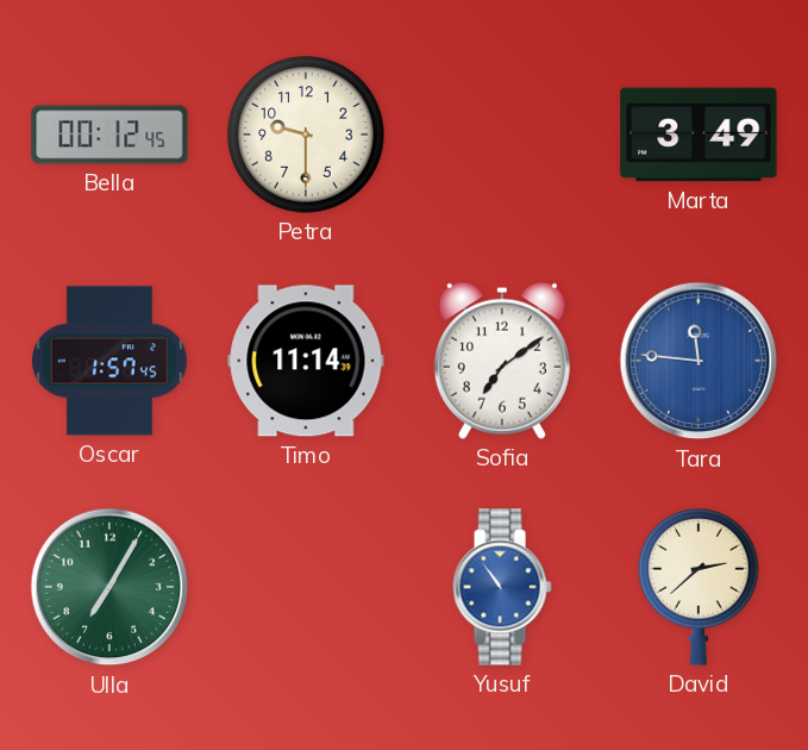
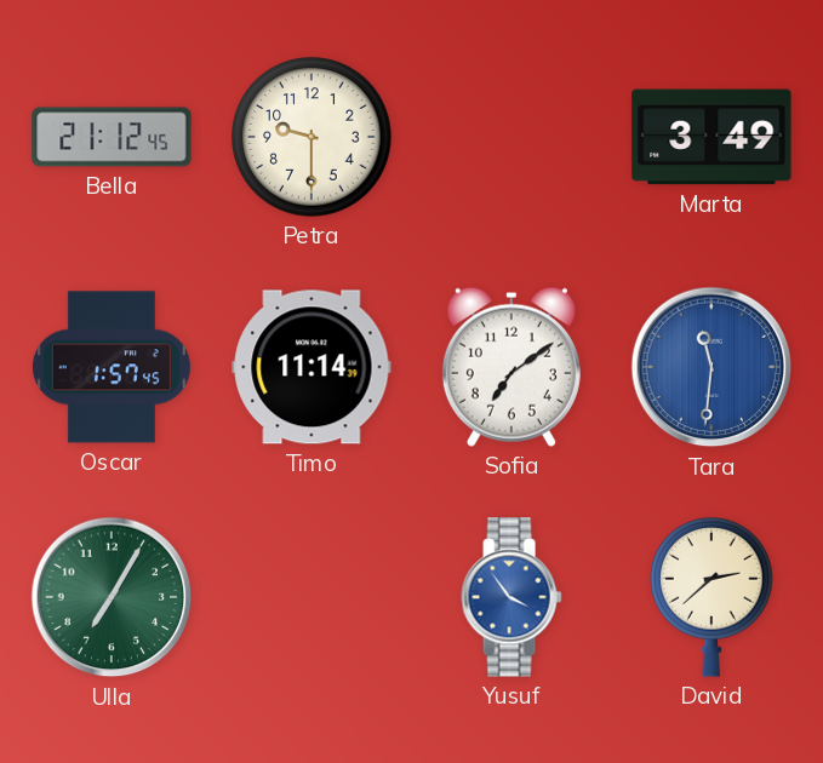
Bella: 00:12 -> 21:12 (112, 137)
Tara: 11:46 -> 11:31 (711, 367)
Yusuf: 10:54 -> 3:54 (511, 597)
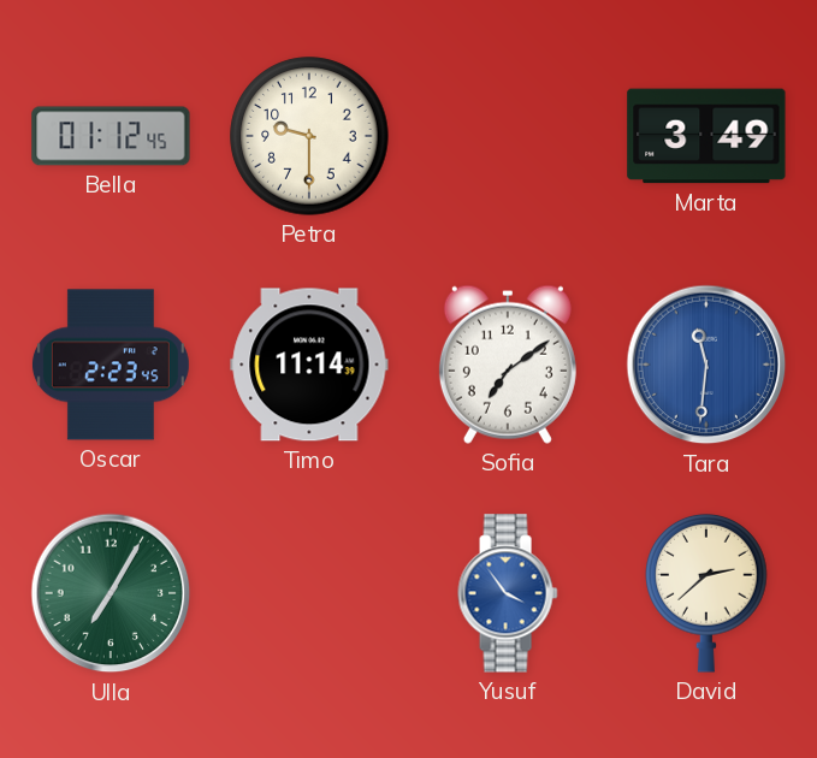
Bella: 21:12 -> 01:12 (111, 136)
Oscar: 1:57 -> 2:23 (111, 365)
